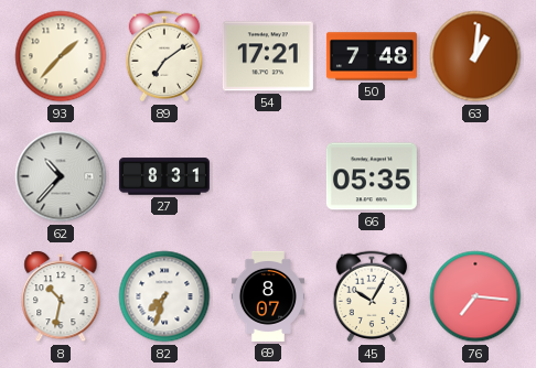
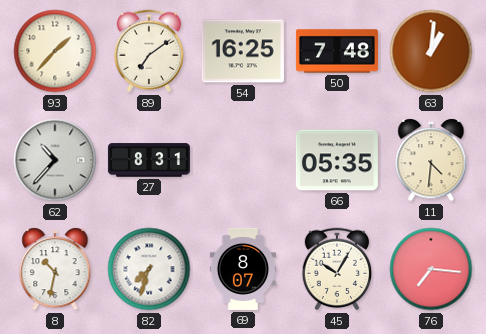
54: 17:21 -> 16:25 (243, 51)
11: none -> 4:31 (431, 160)
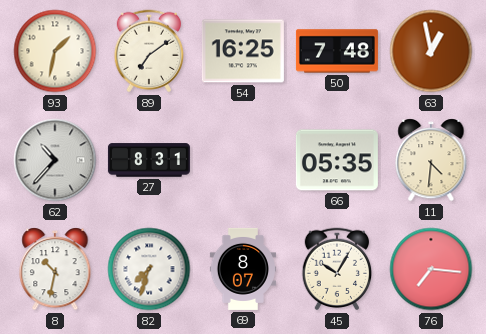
93: 1:37 -> 1:32 (55, 51)
63: 1:01 -> 12:58 (431, 51)
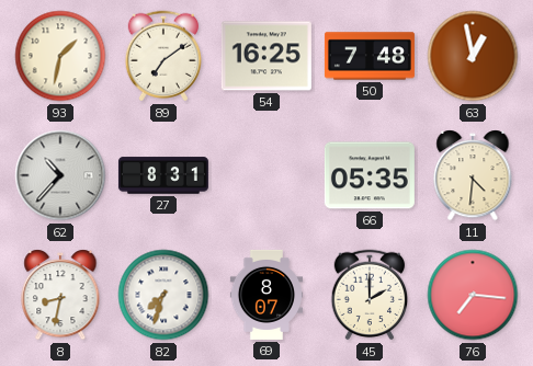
8: 10:32 -> 8:32 (60, 295)
45: 10:05 -> 2:00 (370, 295)
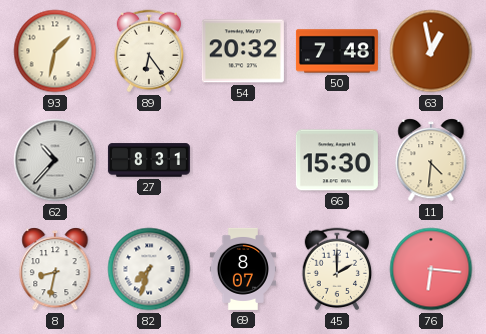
89: 7:09 -> 6:24 (149, 51)
54: 16:25 -> 20:32 (243, 51)
66: 05:35 -> 15:30 (337, 160)
76: 7:16 -> 6:16 (431, 269)
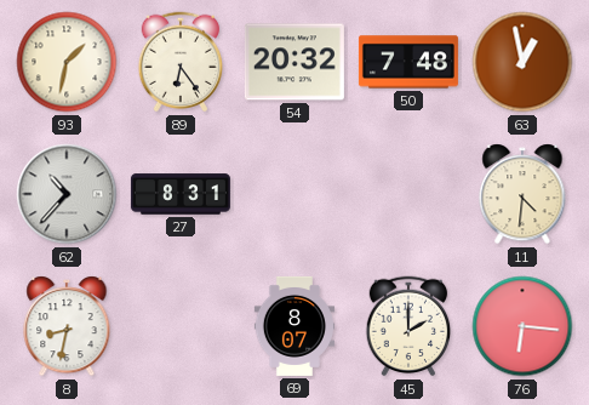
66: 15:30 -> none (337, 160)
82: 7:33 -> none (149, 269)
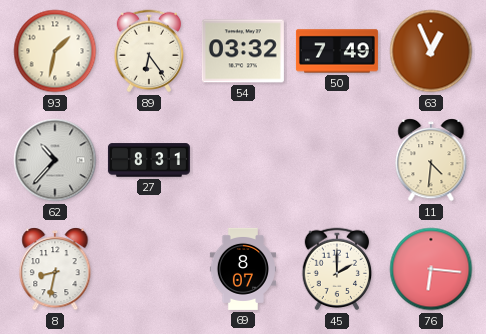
54: 20:32 -> 03:32 (243, 51)
50: 7:48 -> 7:49 (337, 51)
63: 12:58 -> 12:56 (431, 51)
